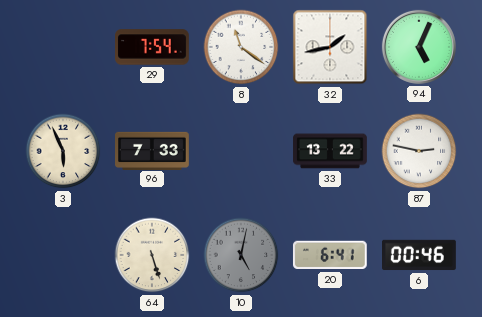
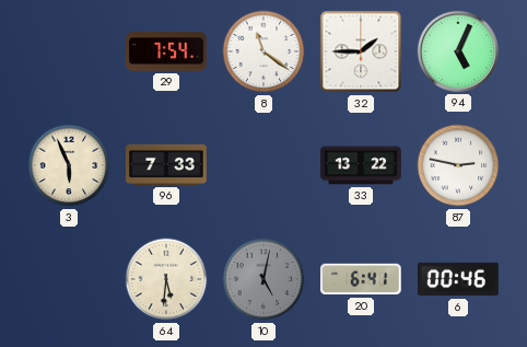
32: 1:43 -> 1:45 (361, 51)
64: 5:27 -> 5:31 (166, 279)
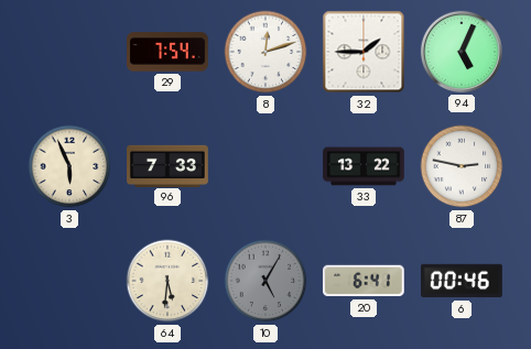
8: 11:21 -> 12:12 (265, 52)
10: 5:02 -> 5:05 (265, 281)
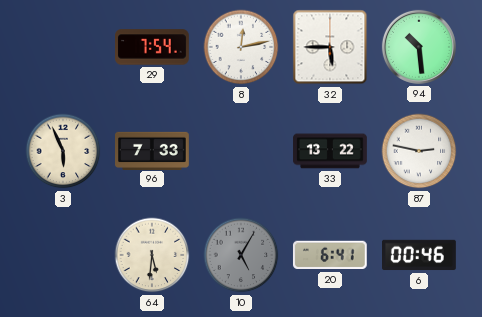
8: 12:12 -> 12:13 (241, 47)
32: 1:45 -> 5:45 (330, 47)
94: 5:04 -> 10:29 (419, 47)
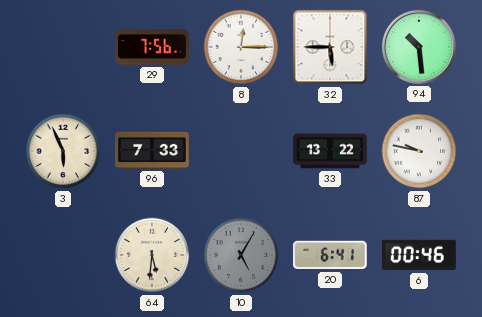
29: 7:54 -> 7:56 (153, 47)
8: 12:13 -> 12:15 (241, 47)
87: 2:47 -> 9:47 (419, 151)
